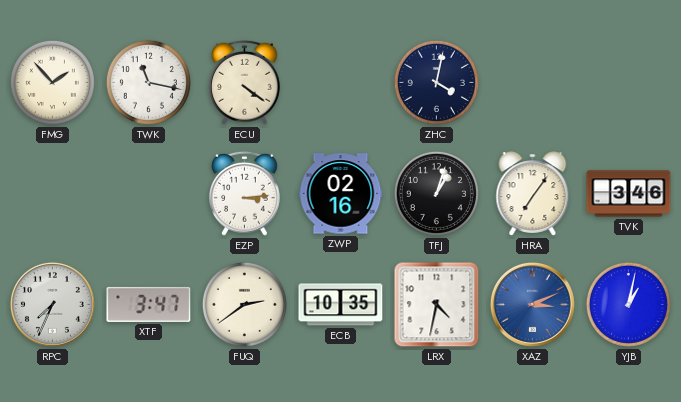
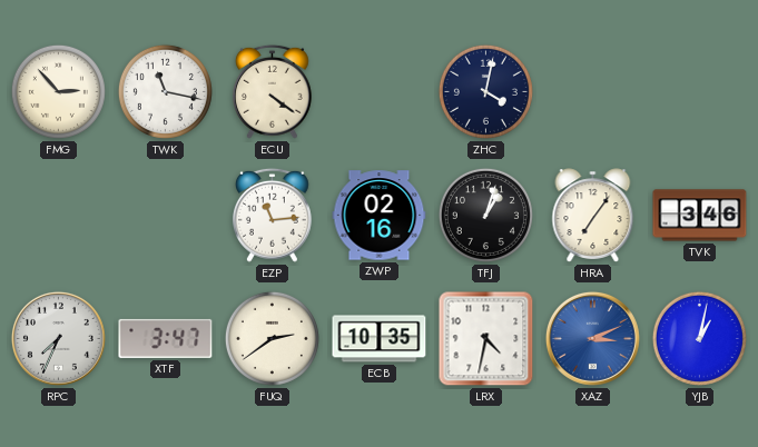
FMG: 1:53 -> 2:53 (58, 91)
EZP: 3:14 -> 11:14 (272, 215)
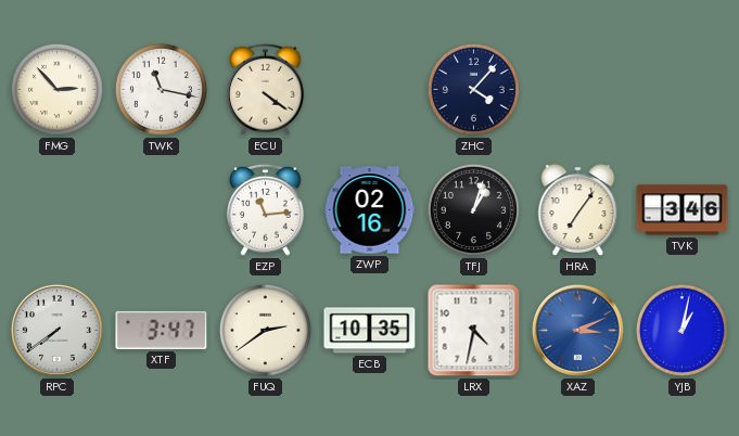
ZHC: 4:02 -> 4:07 (473, 89)
RPC: 7:34 -> 7:39 (56, 330)
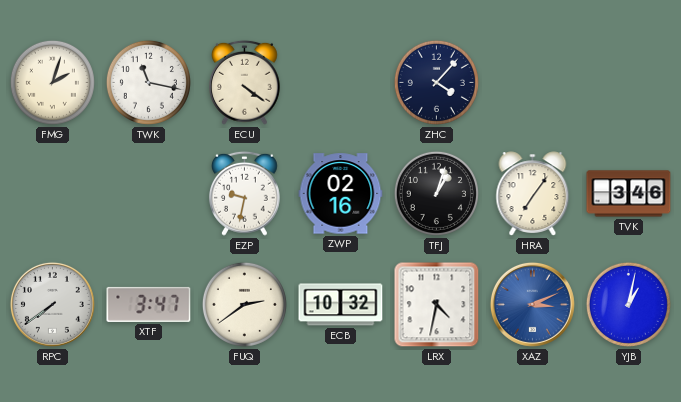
FMG: 2:53 -> 2:03 (52, 82)
EZP: 11:14 -> 9:32 (244, 193)
ECB: 10:35 -> 10:32 (341, 305)
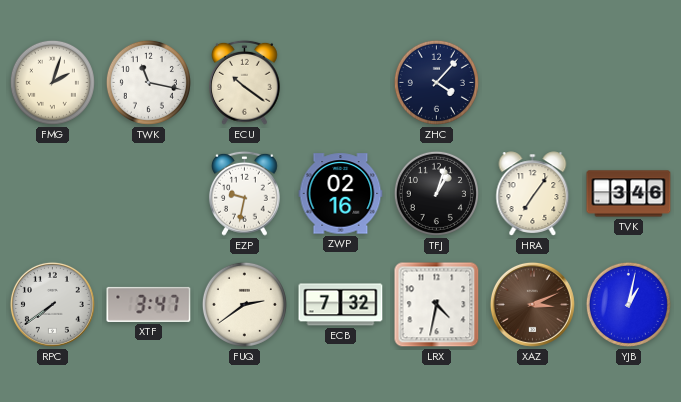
ECU: 4:21 -> 10:21 (244, 82)
ECB: 10:32 -> 7:32 (341, 305)
XAZ dial: blue -> brown (532, 304)
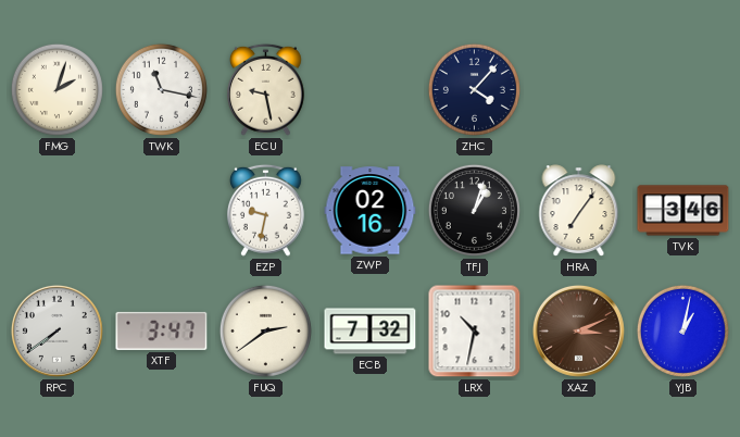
ECU: 10:21 -> 9:28 (265, 89)
LRX: 4:32 -> 10:32 (475, 332)
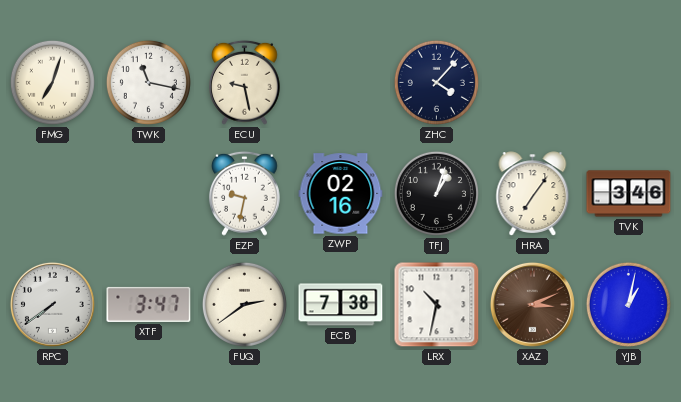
FMG: 2:03 -> 7:03 (52, 82)
ECB: 7:32 -> 7:38 (341, 305)
